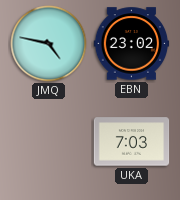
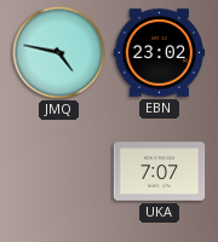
UKA: 7:03 -> 7:07 (160, 172)
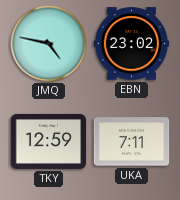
TKY: none -> 12:59 (49, 141)
UKA: 7:07 -> 7:11 (132, 142)
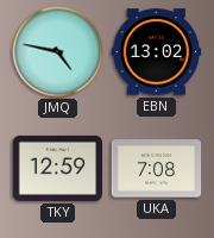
EBN: 23:02 -> 13:02 (157, 52)
UKA: 7:11 -> 7:08 (157, 169)
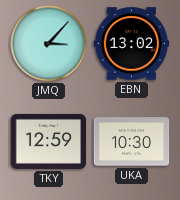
JMQ: 4:47 -> 3:07 (49, 44)
UKA: 7:08 -> 10:30 (132, 142)
